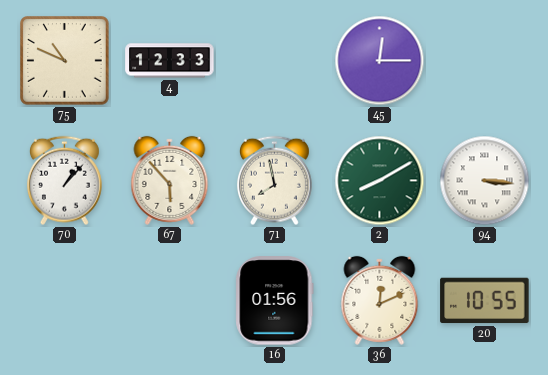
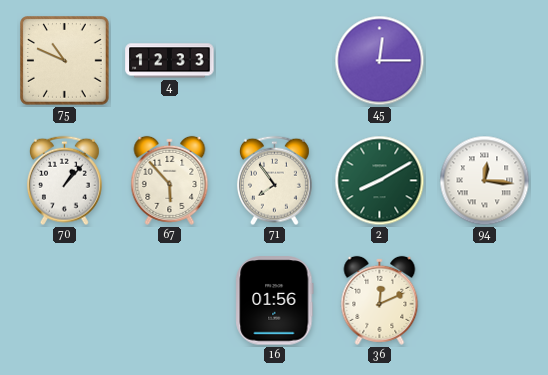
71: 7:58 -> 7:54 (274, 181)
94: 3:16 -> 12:16 (485, 181)
20: 10:55 -> none (485, 301)
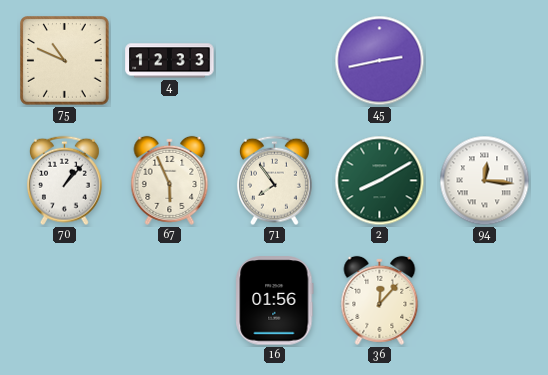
45: 12:15 -> 2:43 (380, 61)
67: 5:53 -> 5:56 (170, 180)
36: 12:11 -> 12:07 (380, 300)
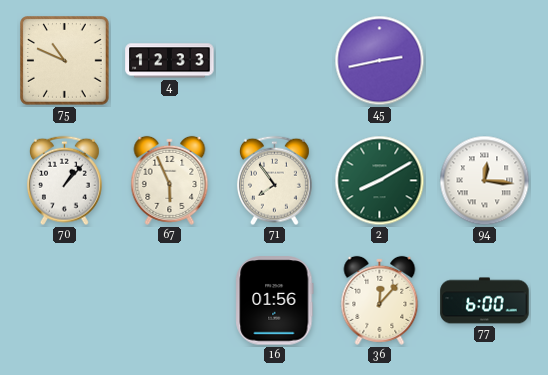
77: none -> 6:00 (485, 301)
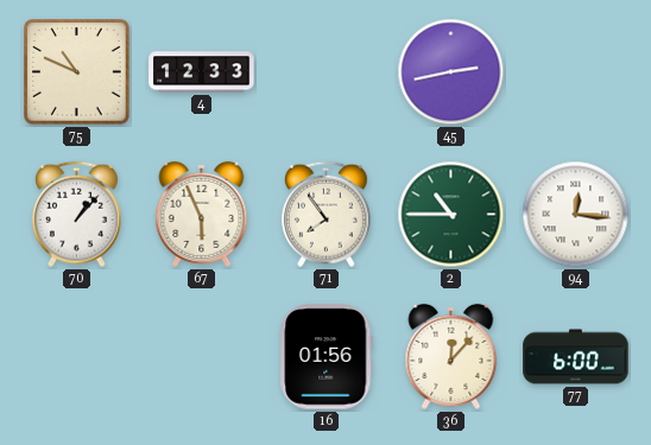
2: 8:10 -> 10:45 (451, 215)
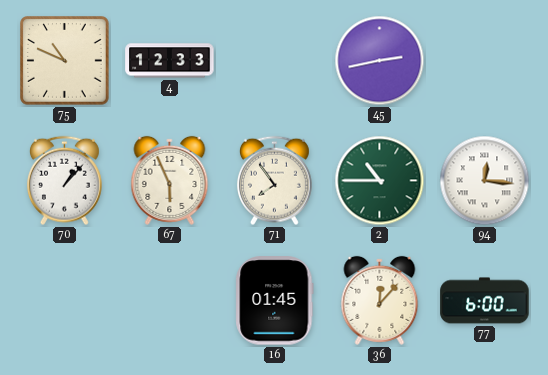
16: 01:56 -> 01:45 (275, 301)
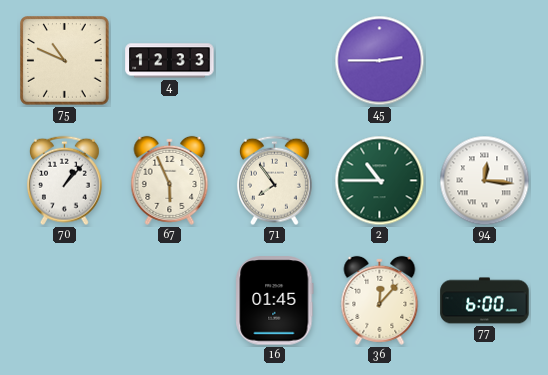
45: 2:43 -> 2:45 (380, 61)
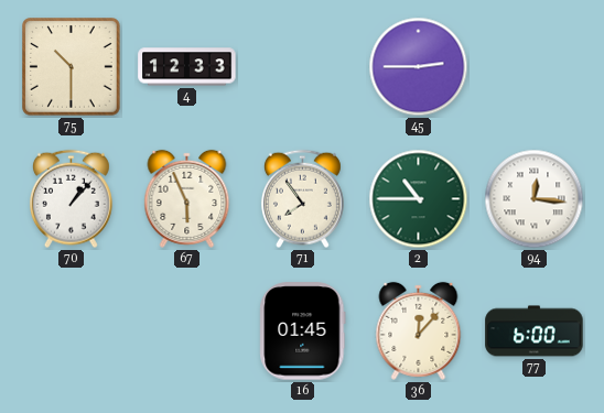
75: 10:49 -> 10:30 (72, 67)
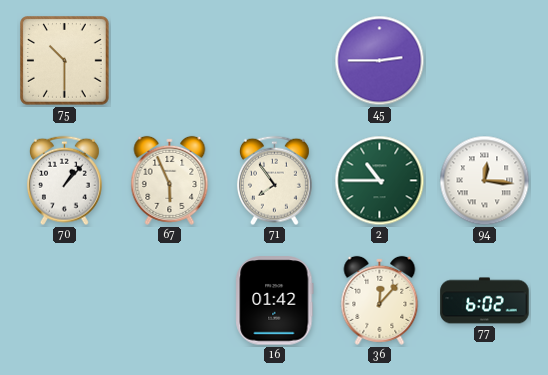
4: 12:33 -> none (187, 67)
16: 01:45 -> 01:42 (275, 301)
77: 6:00 -> 6:02 (485, 301)
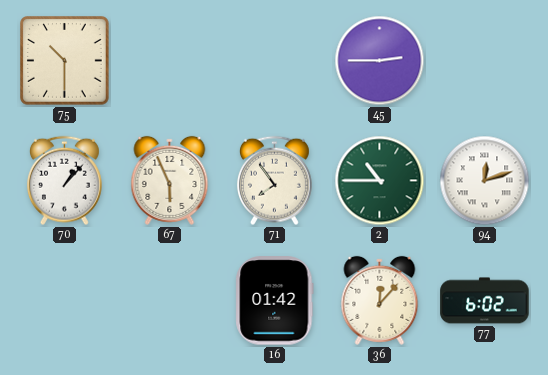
94: 12:16 -> 12:12 (485, 181)
